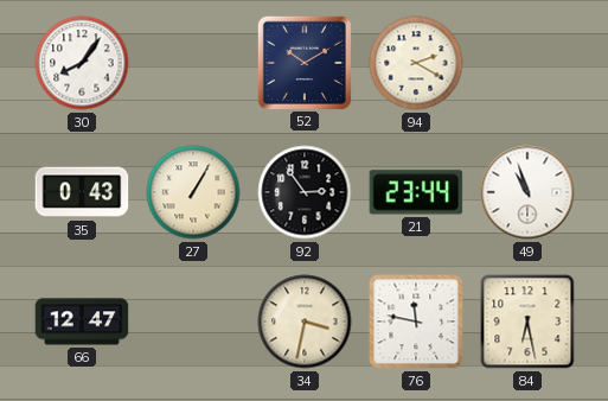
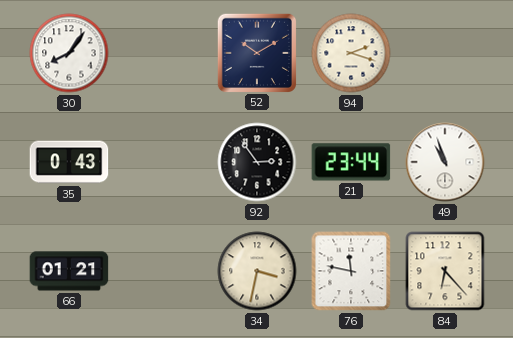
94: 2:20 -> 2:18 (351, 53)
27: 1:05 -> none (193, 192)
66: 12:47 -> 01:21 (69, 271)
84: 6:28 -> 6:23 (445, 271)
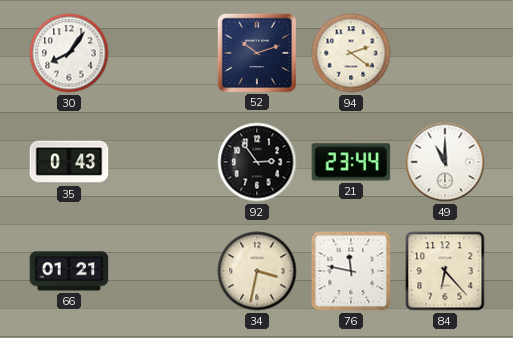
52: 10:10 -> 10:12 (256, 52)
94: 2:18 -> 2:21 (351, 53)
49: 10:57 -> 11:00 (445, 162)
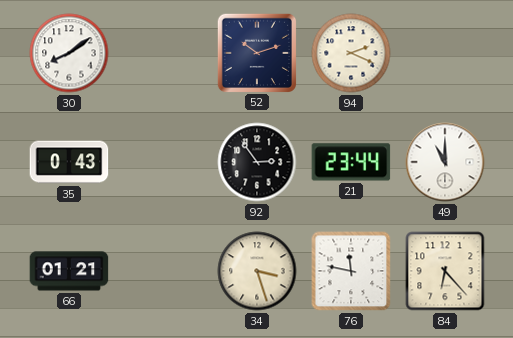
30: 8:06 -> 8:09 (69, 53)
94: 2:21 -> 2:19 (351, 53)
34: 3:32 -> 3:27 (257, 271)
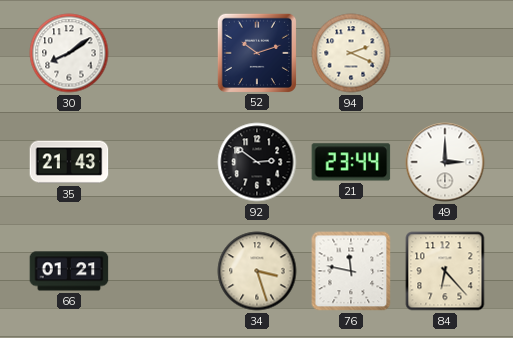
35: 0:43 -> 21:43 (69, 162)
92: 2:54 -> 2:51 (257, 162)
49: 11:00 -> 3:00 (445, 162)
